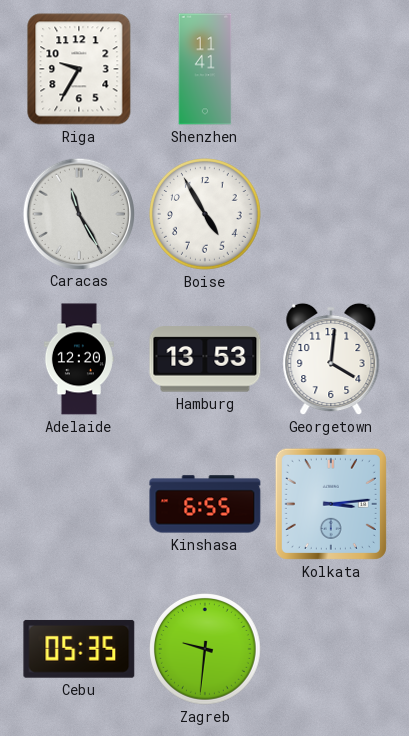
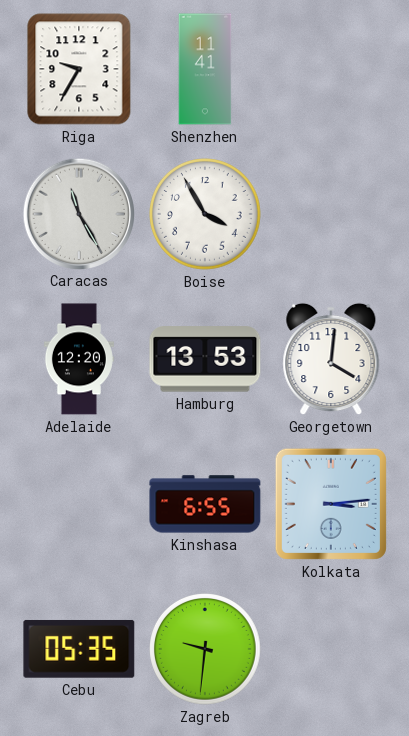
Boise: 4:55 -> 3:55 (206, 215)
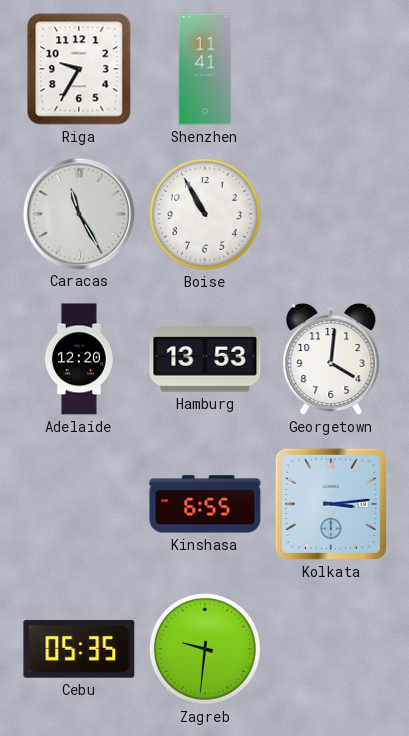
Boise: 3:55 -> 10:55 (206, 215)
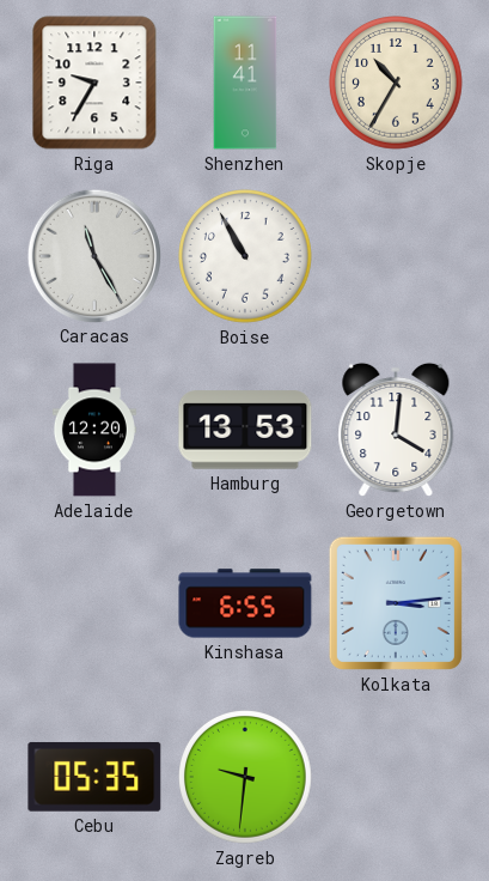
Skopje: none -> 10:35 (397, 84)
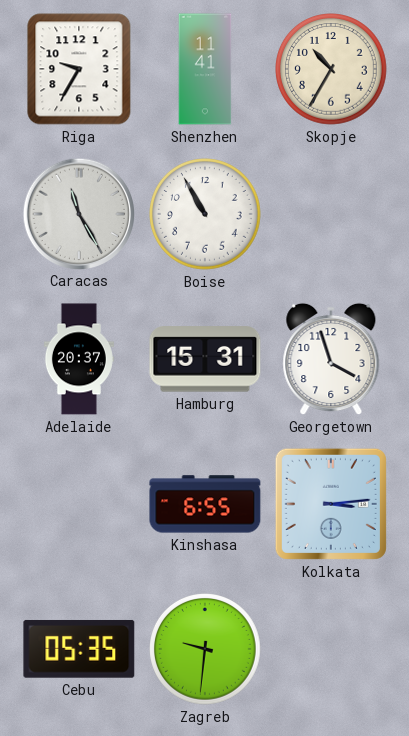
Adelaide: 12:20 -> 20:37 (79, 359)
Hamburg: 13:53 -> 15:31 (205, 359)
Georgetown: 4:01 -> 3:57 (331, 359)
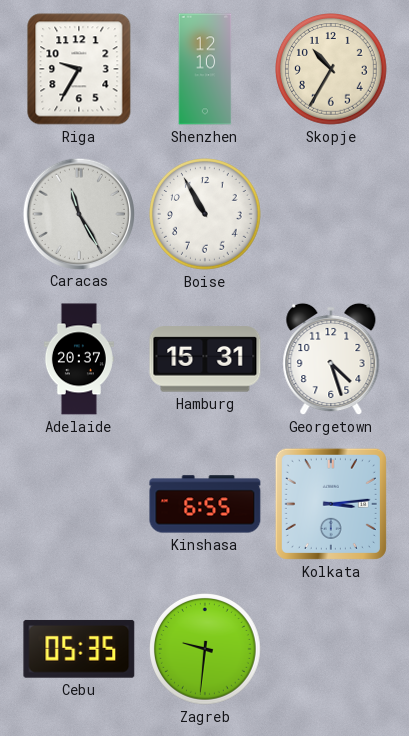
Shenzhen: 11:41 -> 12:10 (205, 69)
Georgetown: 3:57 -> 4:27 (331, 359)
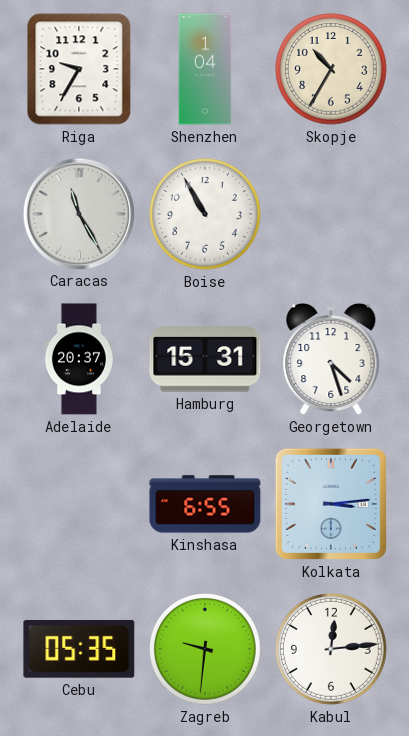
Shenzhen: 12:10 -> 1:04 (205, 69)
Kabul: none -> 12:14 (332, 650)
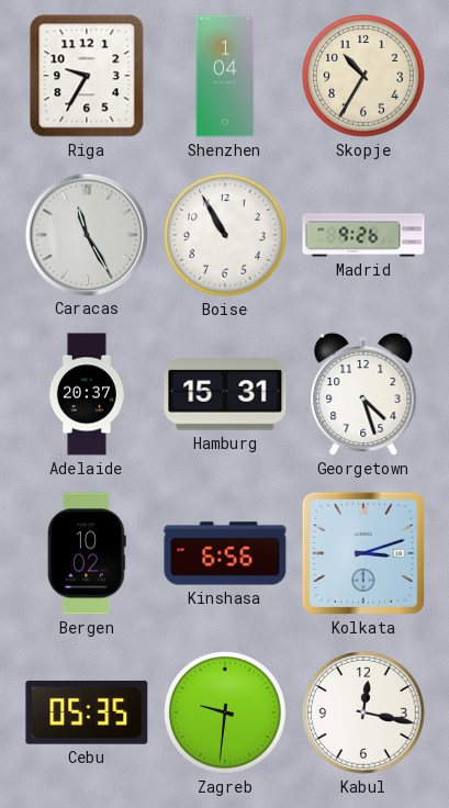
Madrid: none -> 9:26 (363, 235)
Bergen: none -> 10:02 (87, 553)
Kinshasa: 6:55 -> 6:56 (225, 553)
Kolkata: 3:14 -> 3:12 (363, 553)
Kabul: 12:14 -> 12:17 (364, 714)
